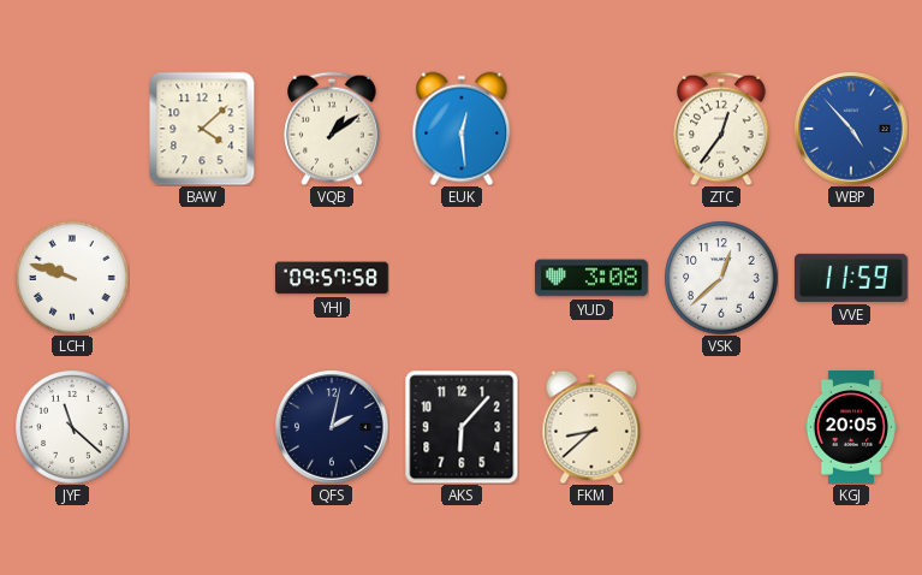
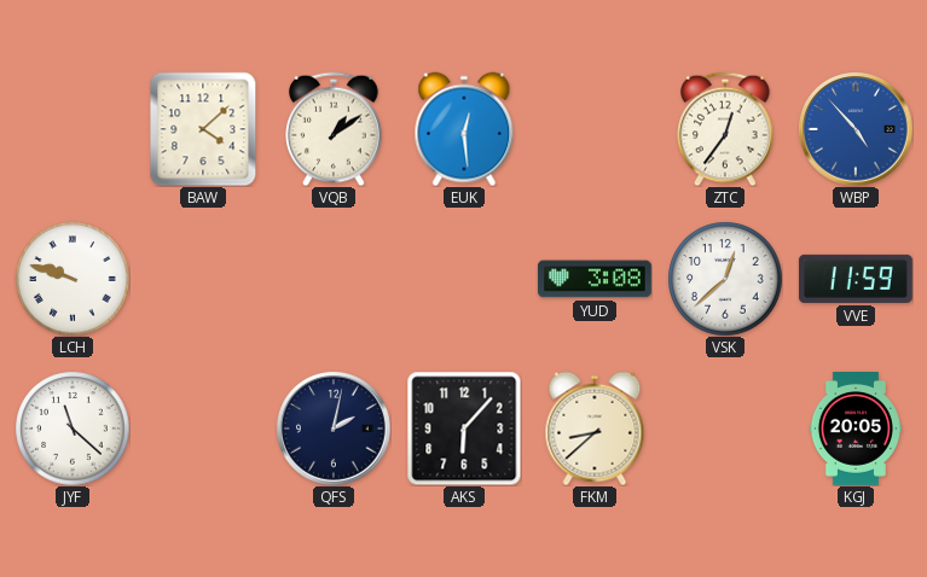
YHJ: 09:57 -> none (332, 278)
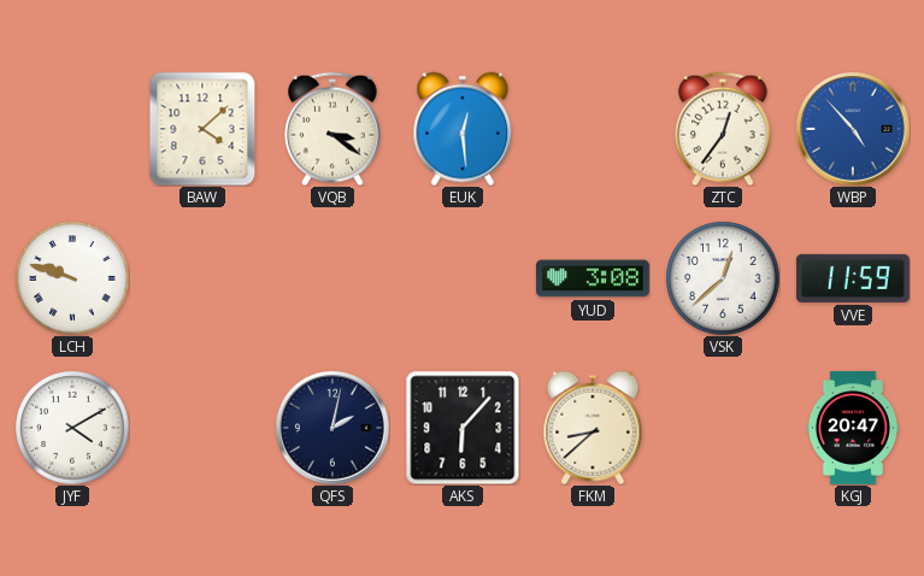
VQB: 1:09 -> 3:21 (332, 129)
JYF: 11:22 -> 4:10 (72, 428)
KGJ: 20:05 -> 20:47 (853, 429)
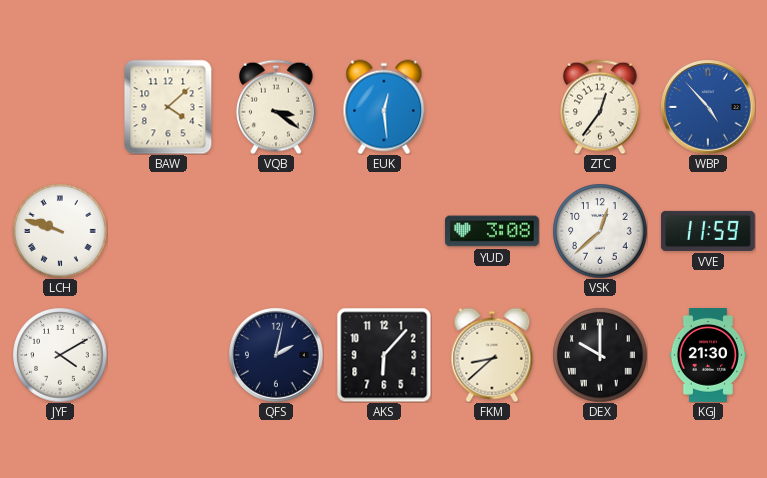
DEX: none -> 10:00 (600, 355)
KGJ: 20:47 -> 21:30 (708, 356)
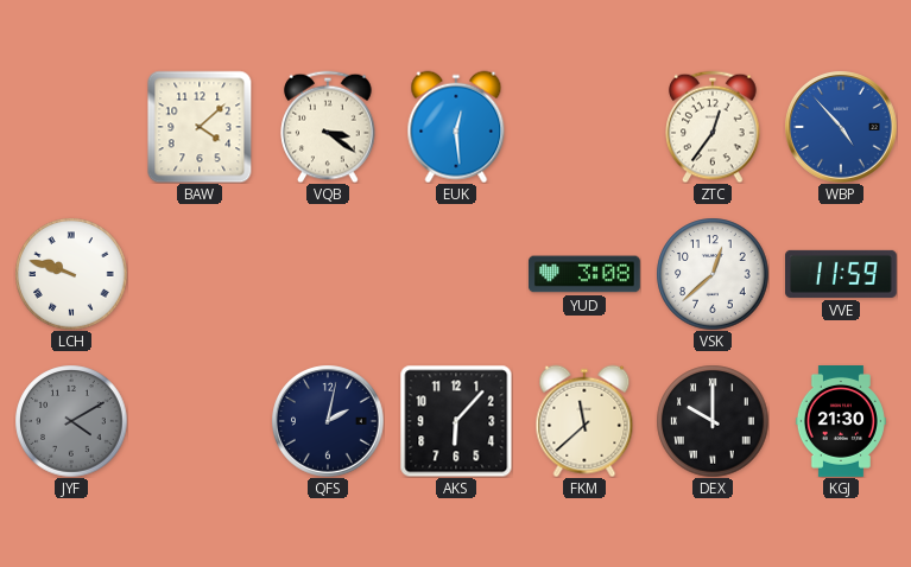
JYF dial: white -> grey (71, 421)
FKM: 8:38 -> 11:38 (584, 421)
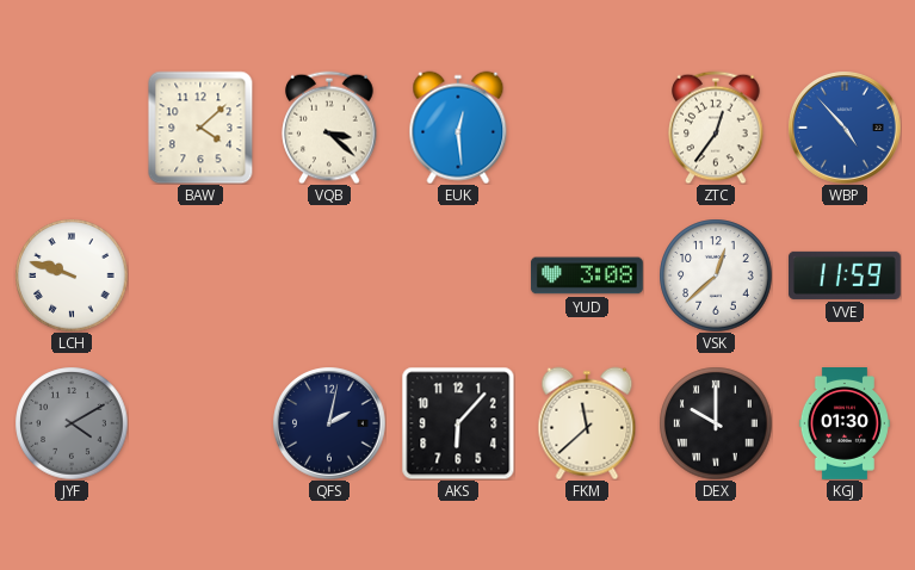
VQB: 3:21 -> 3:22 (329, 128)
KGJ: 21:30 -> 01:30 (845, 425)
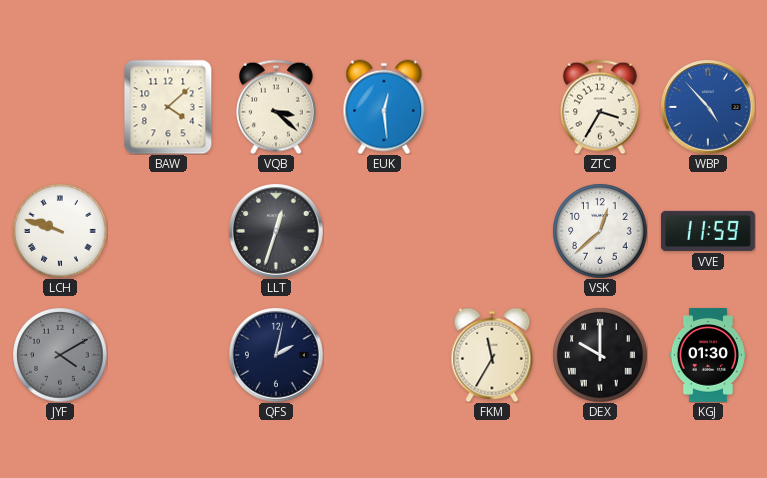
ZTC: 12:36 -> 3:35 (600, 107)
LLT: none -> 12:33 (276, 231)
YUD: 3:08 -> none (587, 275)
AKS: 6:07 -> none (458, 423)
FKM: 11:38 -> 11:35 (492, 355)
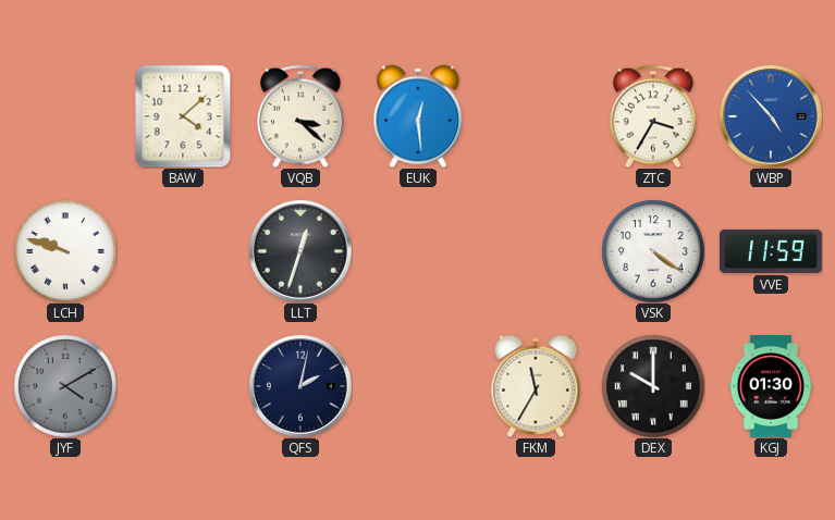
VSK: 12:38 -> 4:21 (653, 251)
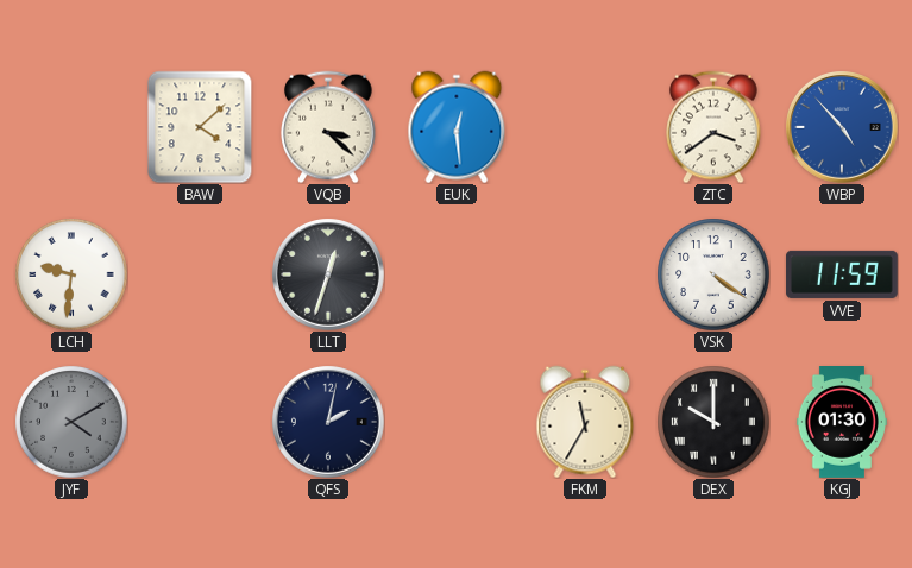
ZTC: 3:35 -> 3:39 (713, 127)
LCH: 9:48 -> 9:31 (71, 274)
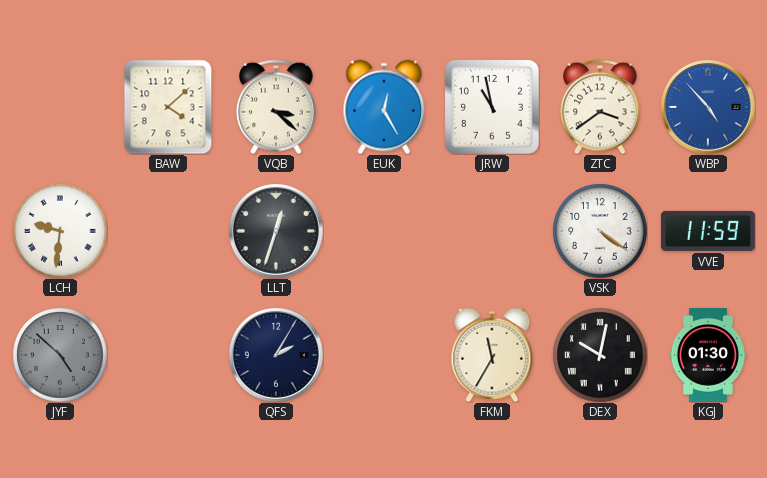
EUK: 12:29 -> 12:25 (384, 107)
JRW: none -> 10:58 (492, 107)
JYF: 4:10 -> 4:52 (60, 355)
QFS: 2:02 -> 2:05 (276, 355)
DEX: 10:00 -> 10:02 (600, 355)
